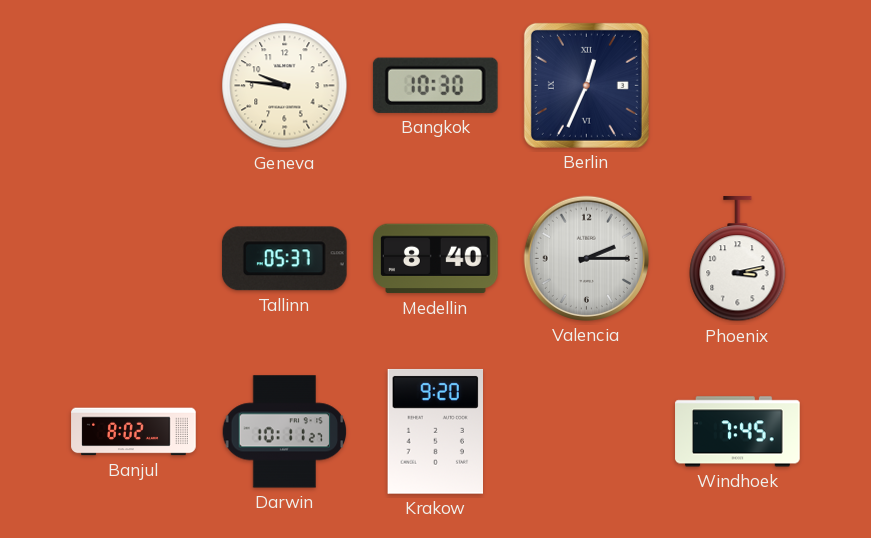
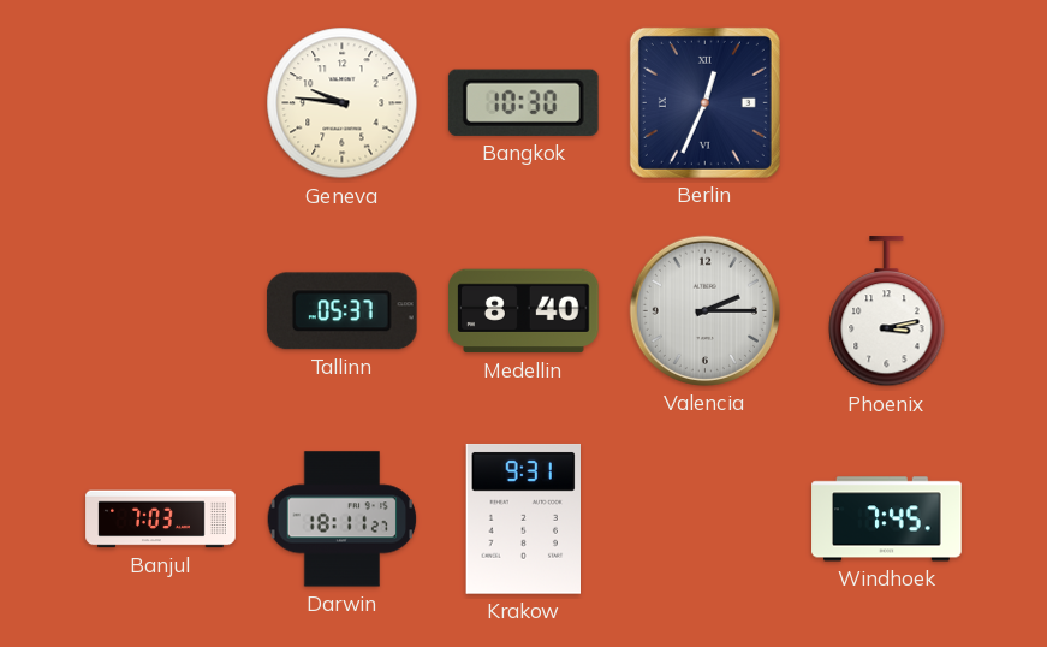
Banjul: 8:02 -> 7:03 (161, 520)
Darwin: 10:11 -> 18:11 (343, 520)
Krakow: 9:20 -> 9:31 (523, 518)
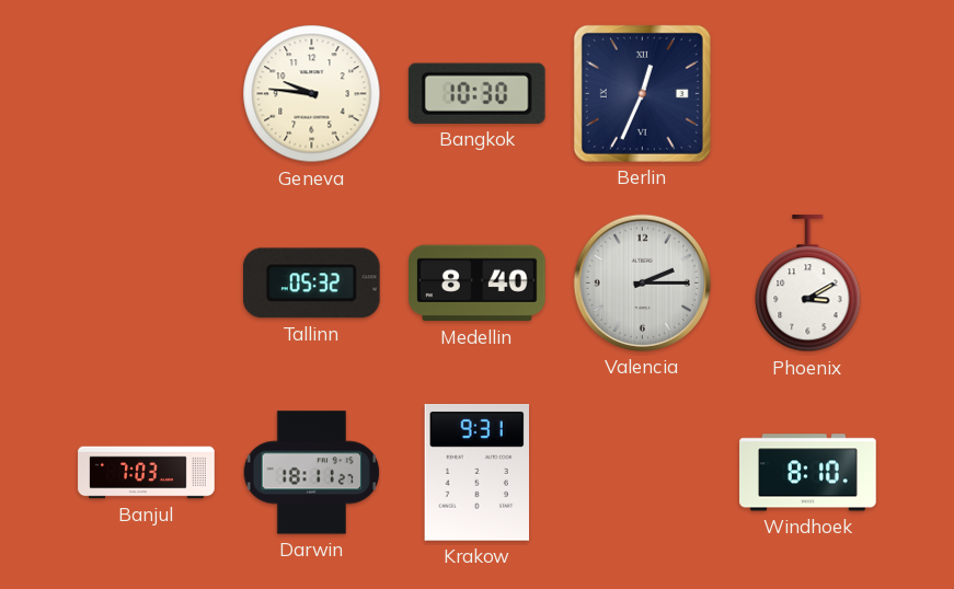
Tallinn: 05:37 -> 05:32 (311, 284)
Phoenix: 3:13 -> 3:10 (808, 284)
Windhoek: 7:45 -> 8:10 (808, 473)
